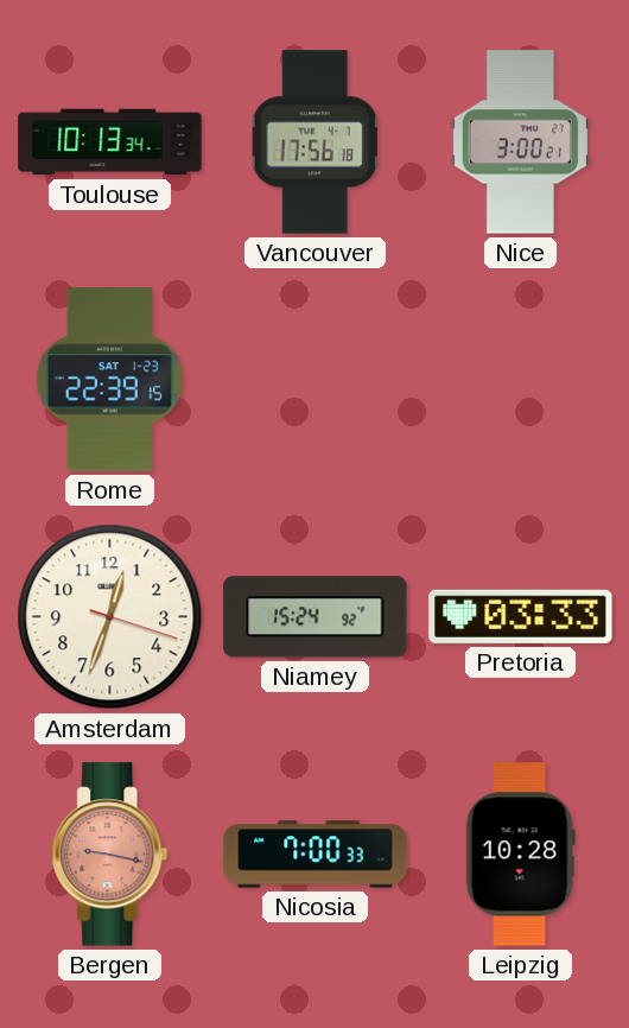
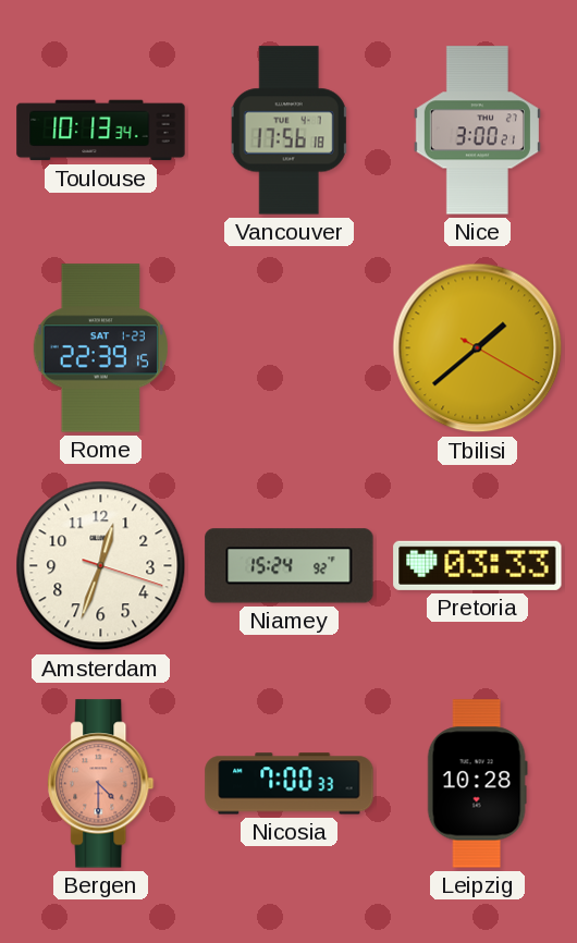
Tbilisi: none -> 1:38 (478, 348)
Bergen: 9:17 -> 4:30 (101, 784)
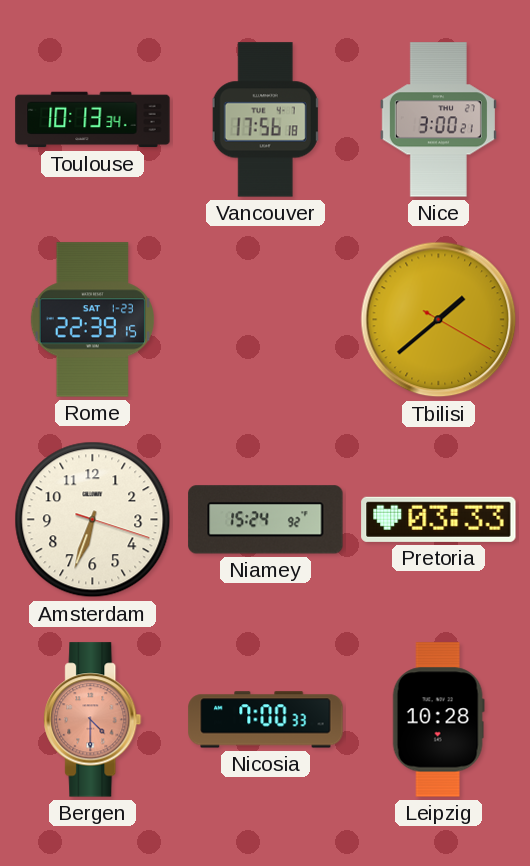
Amsterdam: 12:33 -> 6:33 (93, 520)
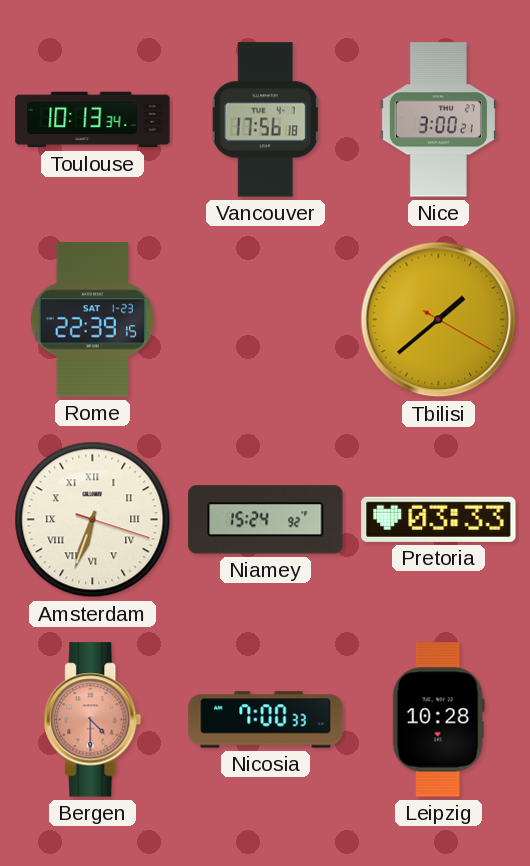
Amsterdam numerals: Arabic -> Roman (93, 520)
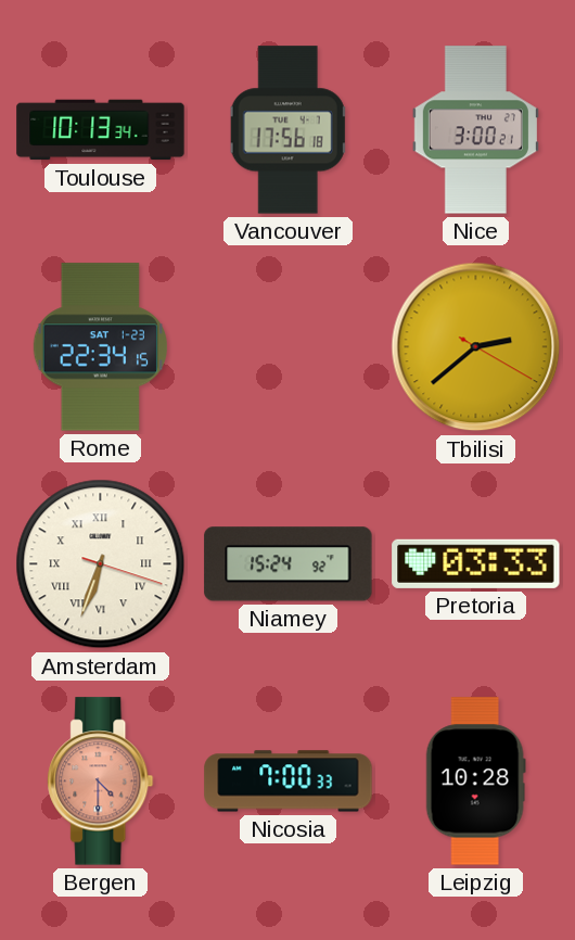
Rome: 22:39 -> 22:34 (100, 347)
Tbilisi: 1:38 -> 2:38 (476, 347)
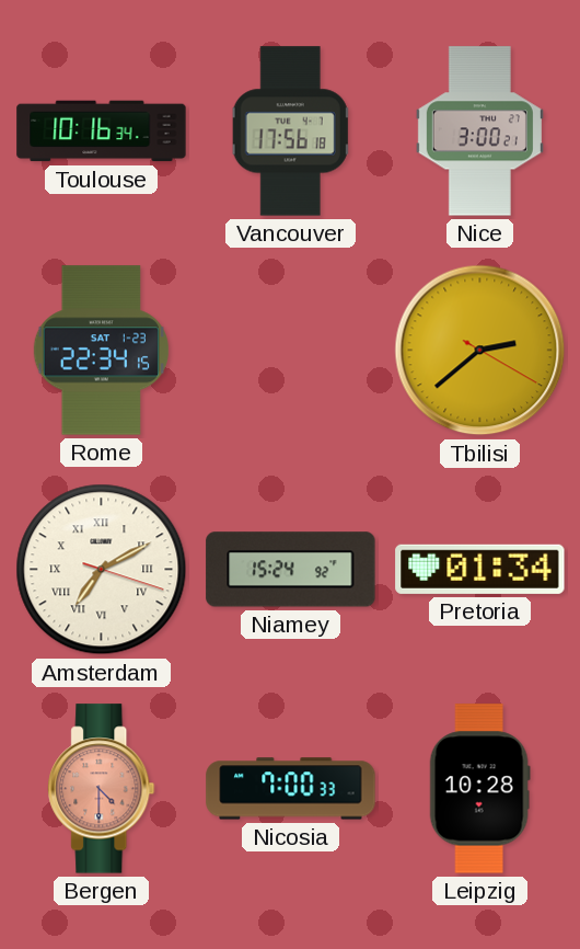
Toulouse: 10:13 -> 10:16 (102, 132)
Amsterdam: 6:33 -> 7:10 (102, 570)
Pretoria: 03:33 -> 01:34 (480, 569)
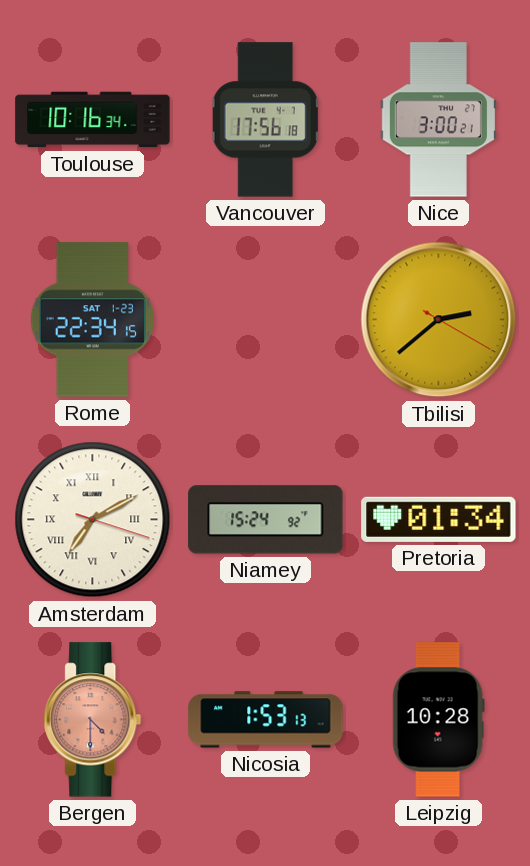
Nicosia: 7:00 -> 1:53 (266, 720)
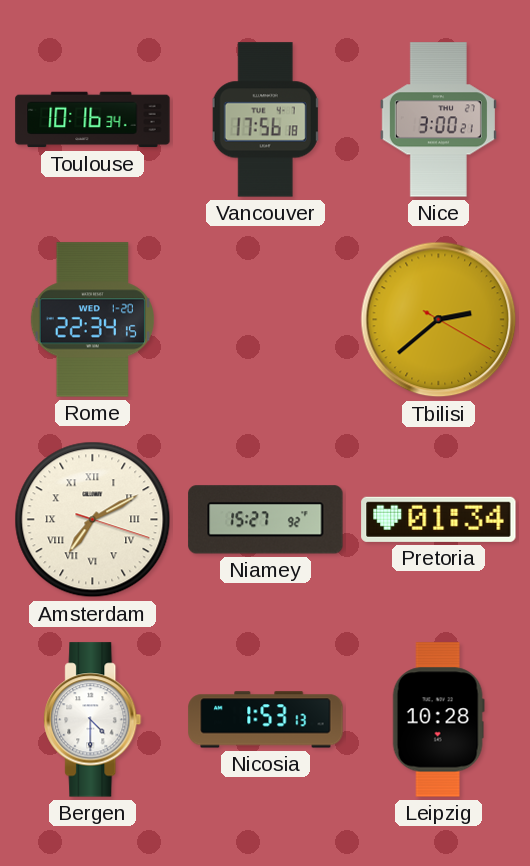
Rome date: SAT 1-23 -> WED 1-20 (92, 320)
Niamey: 15:24 -> 15:27 (266, 520)
Bergen dial: salmon -> white (93, 720)
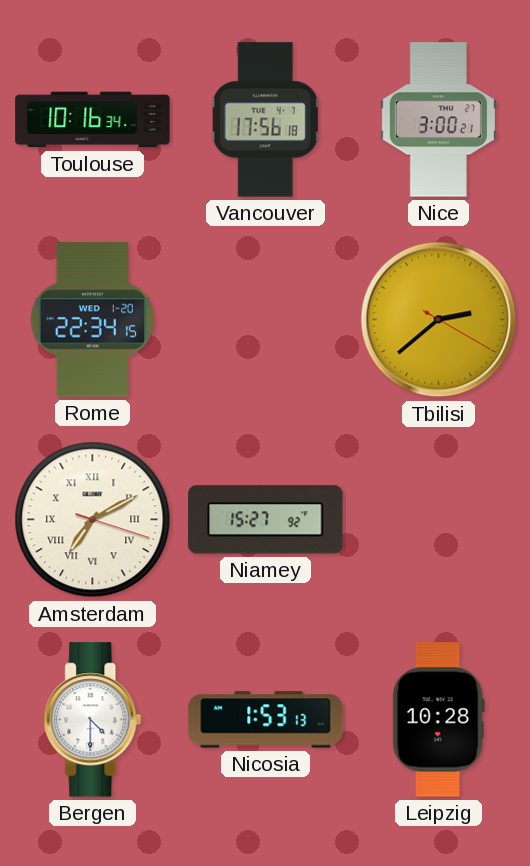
Pretoria: 01:34 -> none (439, 519)
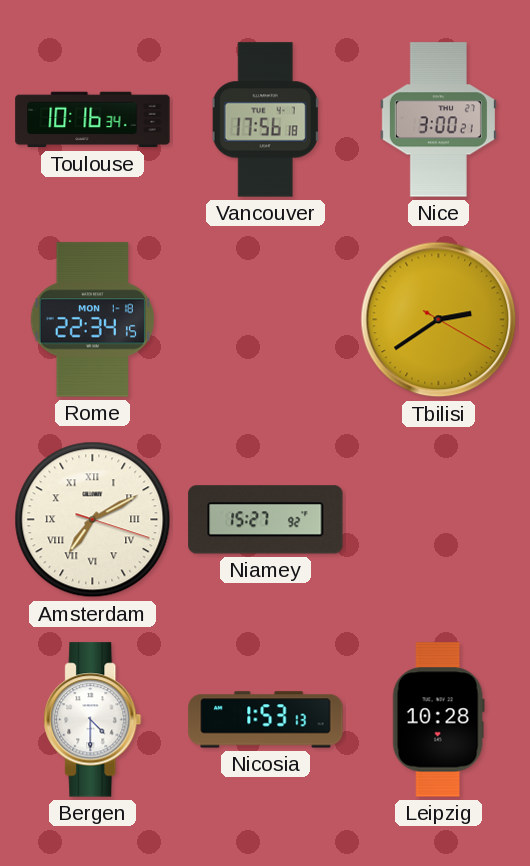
Rome date: WED 1-20 -> MON 1-18 (92, 320)
Tbilisi: 2:38 -> 2:39 (439, 320)
